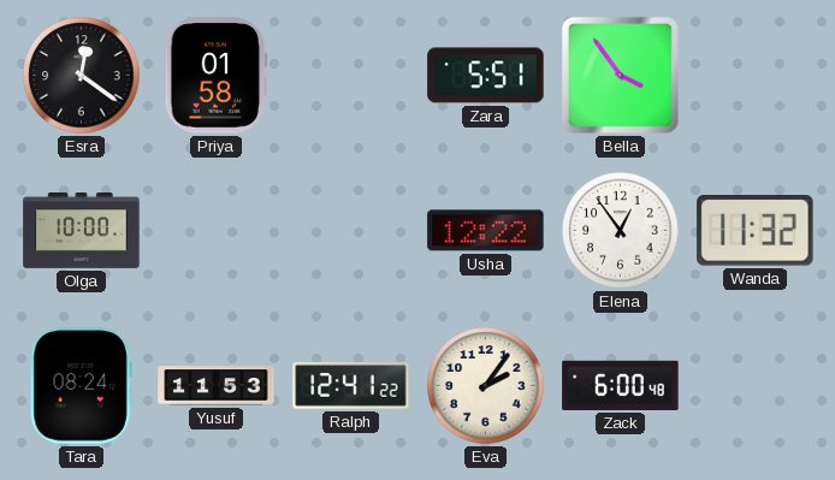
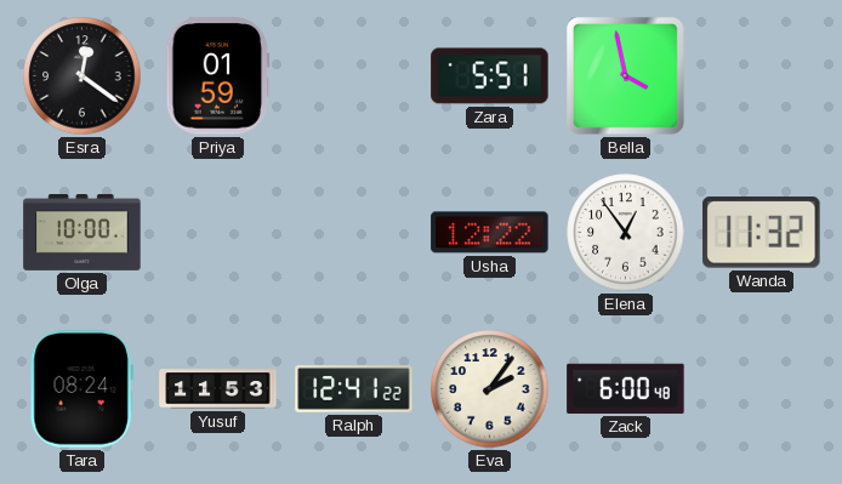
Priya: 01:58 -> 01:59 (218, 76)
Bella: 3:54 -> 3:58 (625, 75)
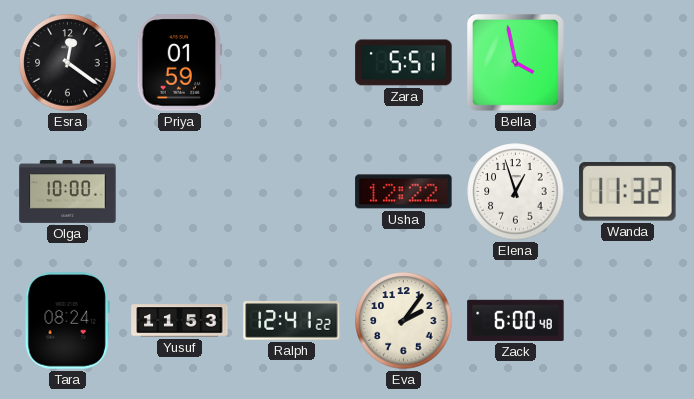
Elena: 12:54 -> 12:57 (516, 192)
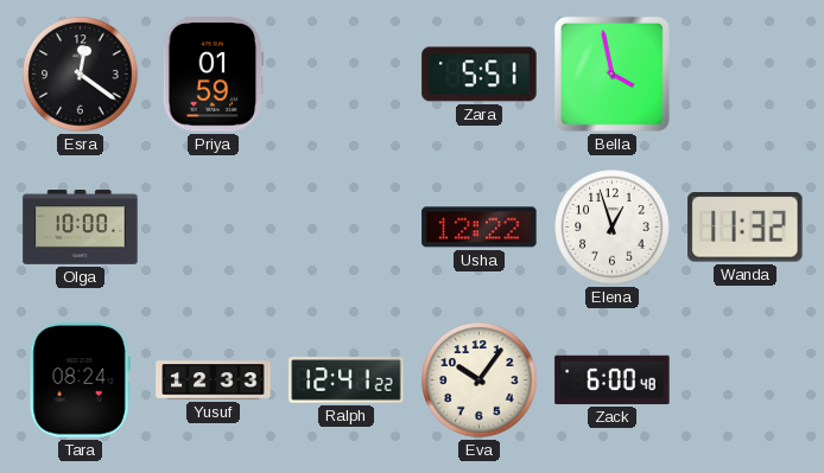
Yusuf: 11:53 -> 12:33 (214, 381)
Eva: 2:06 -> 10:06 (480, 381)
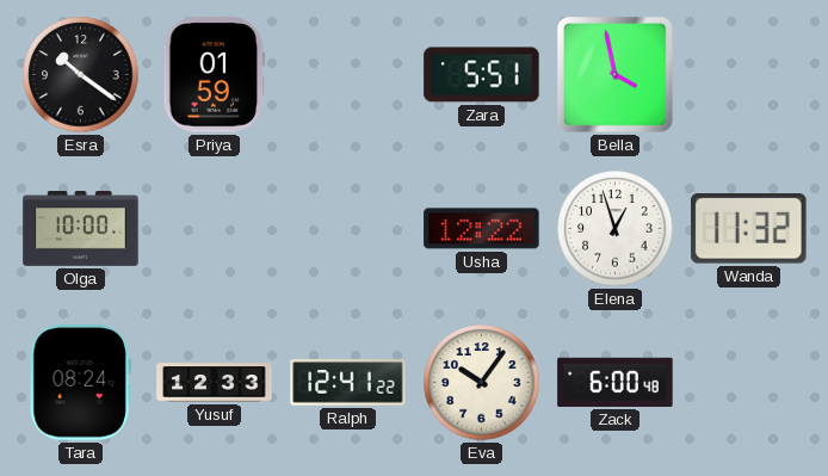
Esra: 12:21 -> 10:21 (81, 75)
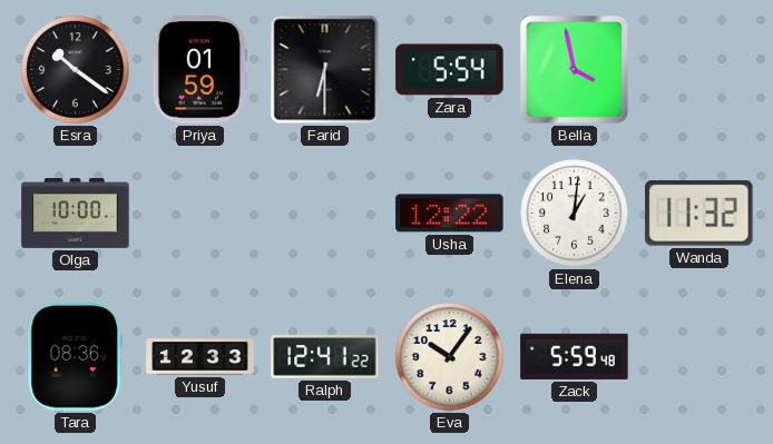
Farid: none -> 6:30 (325, 70)
Zara: 5:51 -> 5:54 (450, 70)
Elena: 12:57 -> 1:01 (575, 214)
Tara: 08:24 -> 08:36 (75, 357)
Zack: 6:00 -> 5:59 (575, 356)
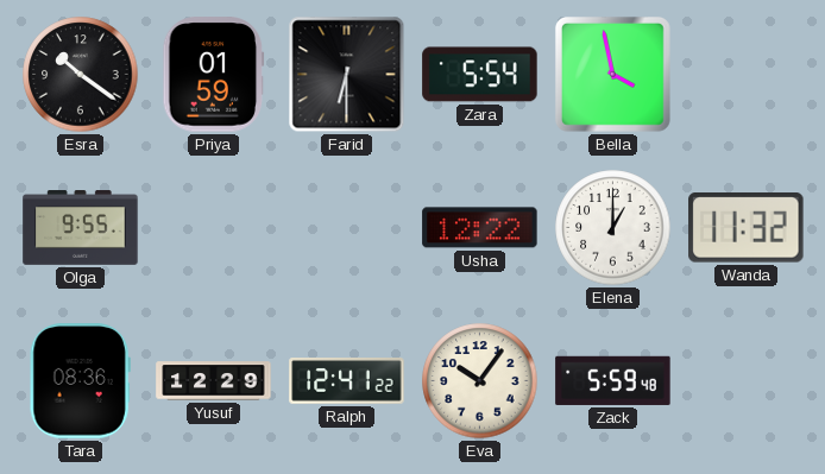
Olga: 10:00 -> 9:55 (81, 228)
Elena: 1:01 -> 1:00 (613, 228)
Yusuf: 12:33 -> 12:29 (214, 381)
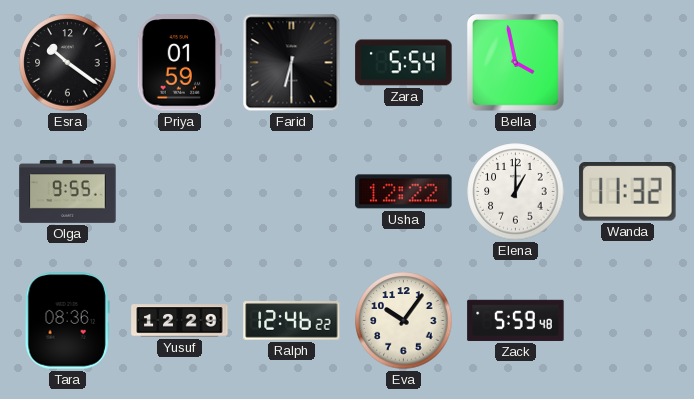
Ralph: 12:41 -> 12:46 (292, 321)
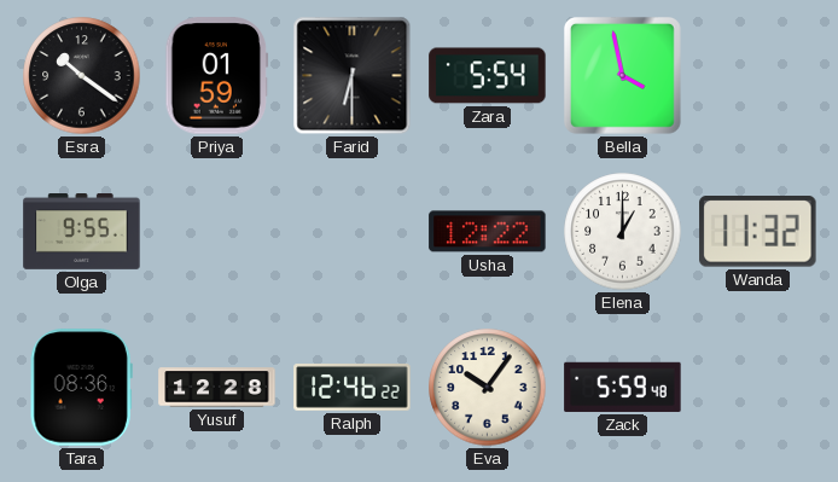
Yusuf: 12:29 -> 12:28 (217, 388)
